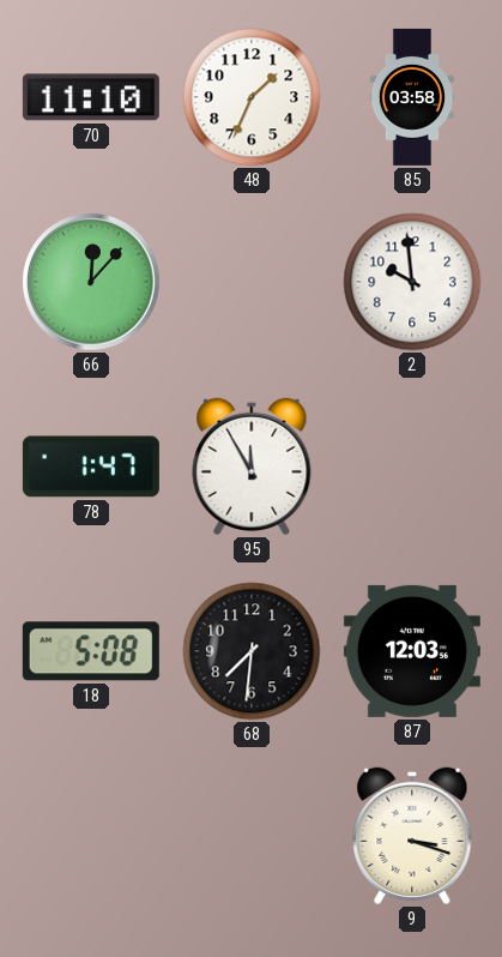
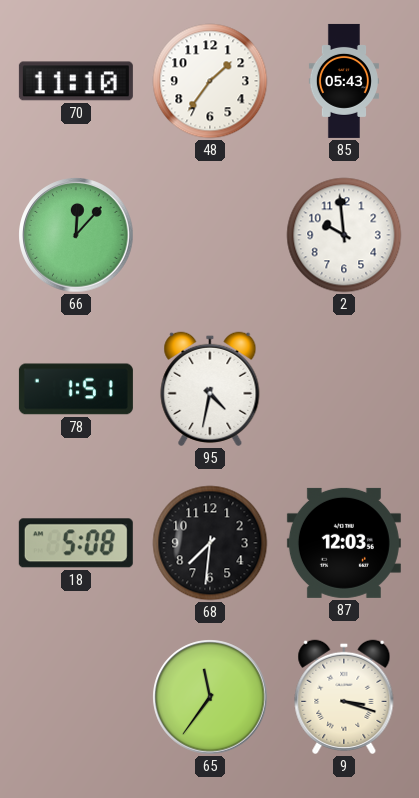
48: 1:34 -> 1:36 (210, 81)
85: 03:58 -> 05:43 (344, 81)
78: 1:47 -> 1:51 (76, 389)
95: 11:55 -> 4:32 (210, 389)
65: none -> 11:36 (210, 697)
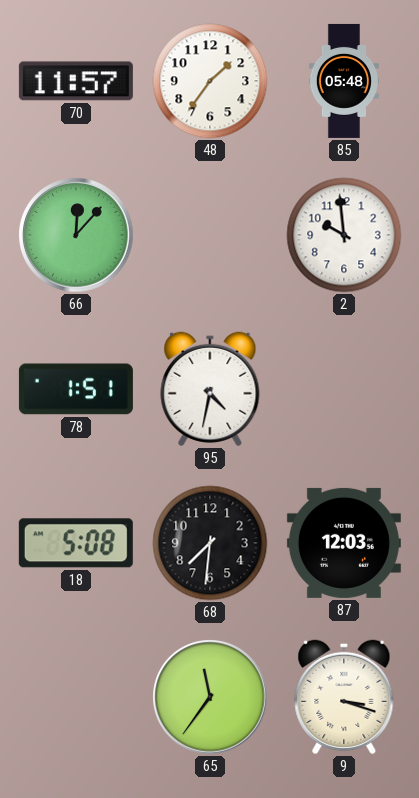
70: 11:10 -> 11:57 (76, 81)
85: 05:43 -> 05:48 (344, 81)
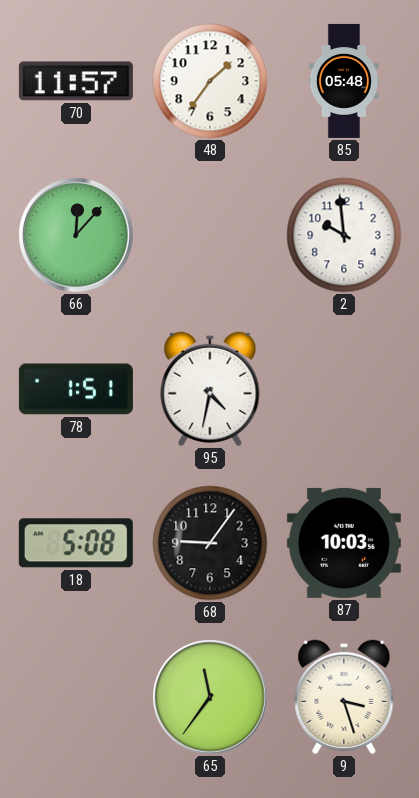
68: 7:31 -> 9:06 (210, 543)
87: 12:03 -> 10:03 (344, 543)
9: 3:18 -> 3:27 (344, 697)
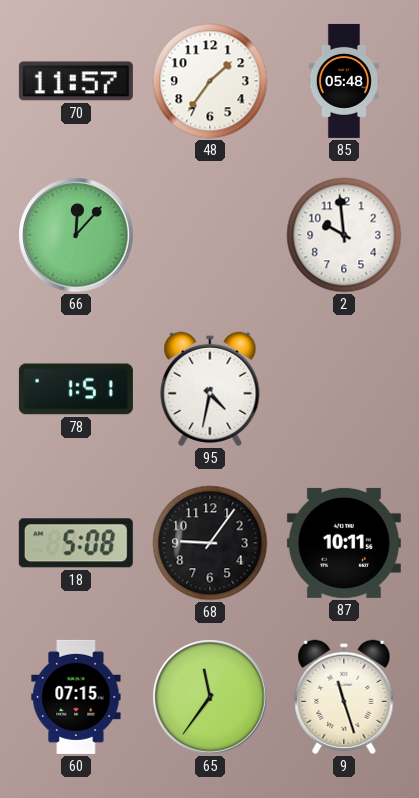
87: 10:03 -> 10:11 (344, 543)
60: none -> 07:15 (76, 697)
9: 3:27 -> 11:27 (344, 697)
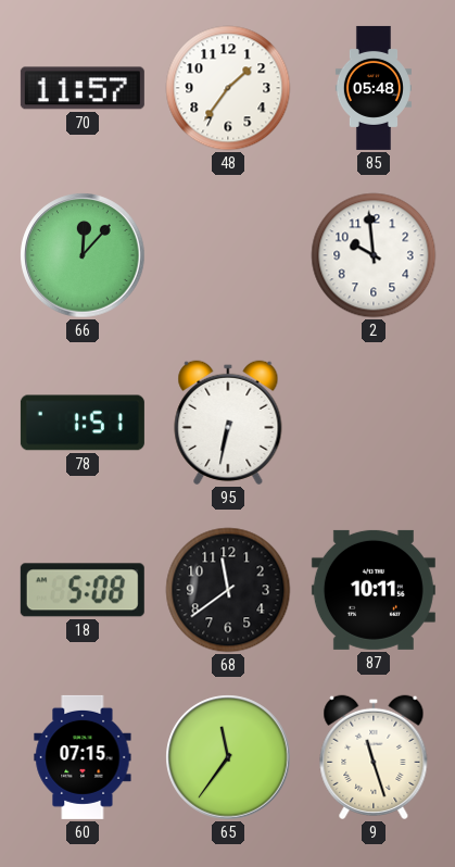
95: 4:32 -> 6:32 (228, 423)
68: 9:06 -> 11:39 (228, 590)
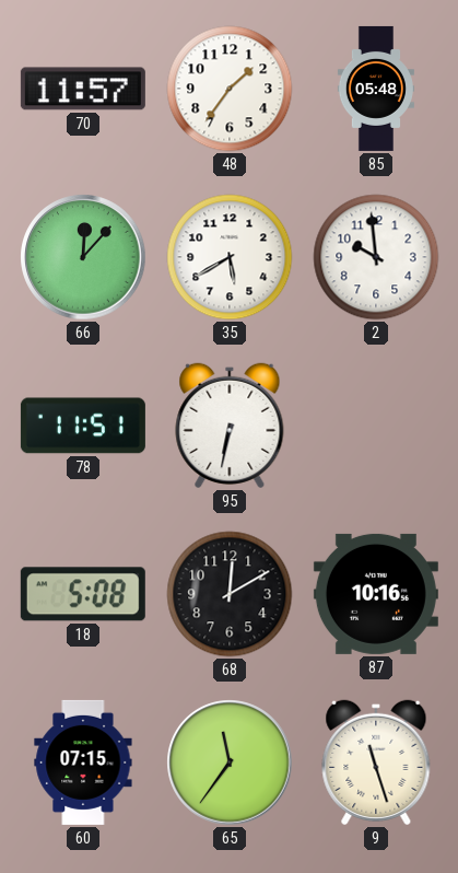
35: none -> 5:40 (230, 257)
78: 1:51 -> 11:51 (83, 426)
68: 11:39 -> 12:10 (230, 594)
87: 10:11 -> 10:16 (376, 594)
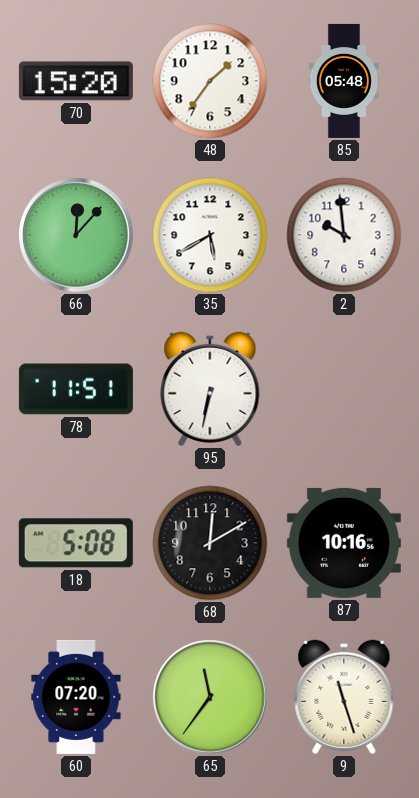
70: 11:57 -> 15:20 (76, 81)
60: 07:15 -> 07:20 (76, 697)
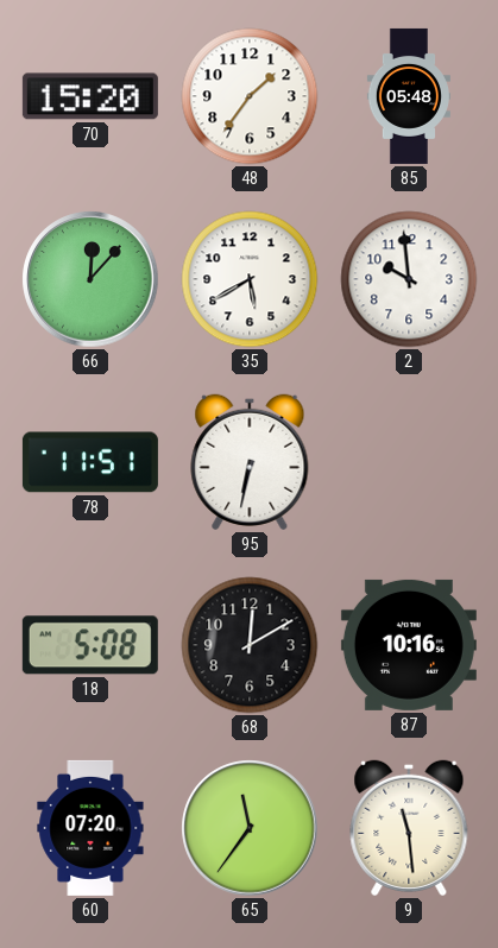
9: 11:27 -> 11:29 (409, 828)
